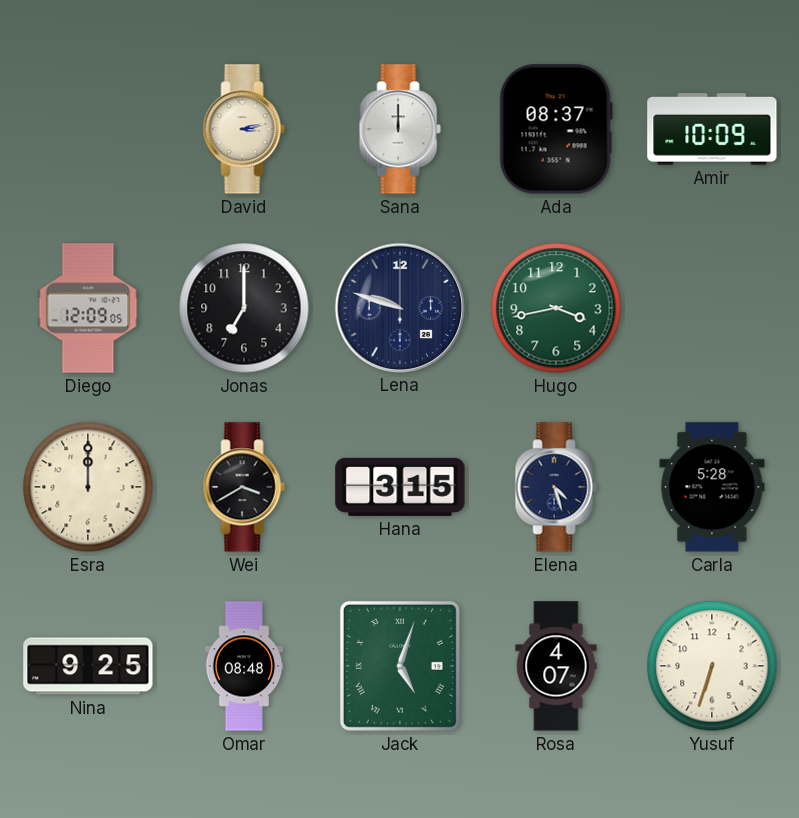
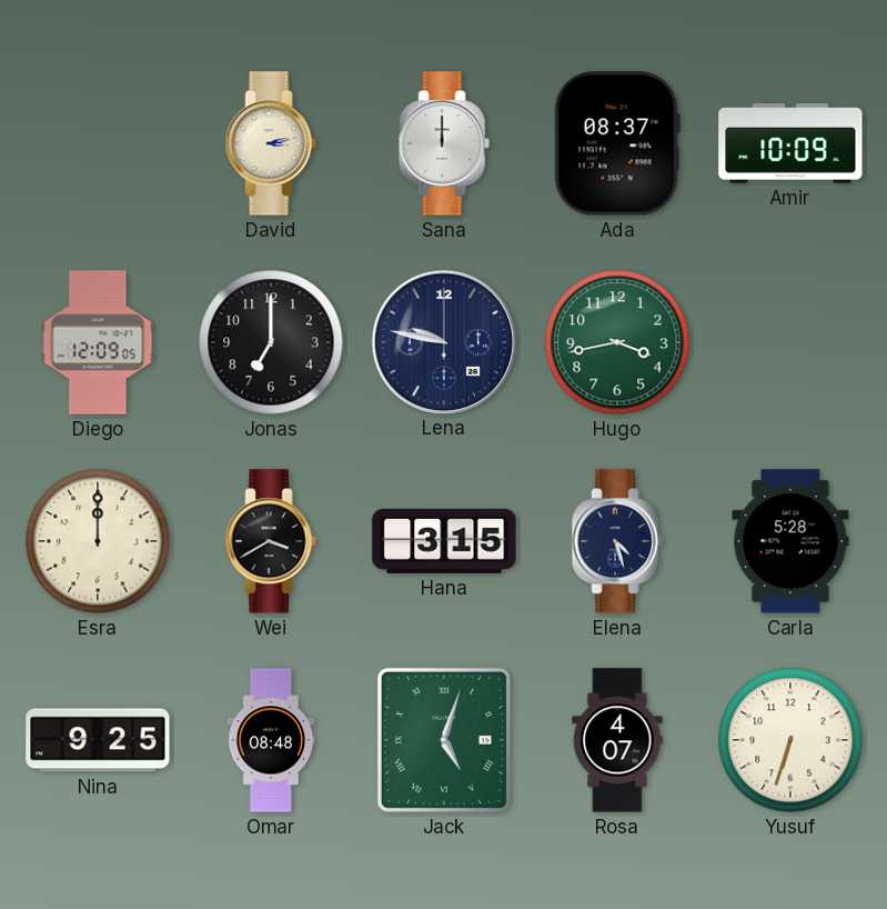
Lena: 9:48 -> 9:47 (443, 341)
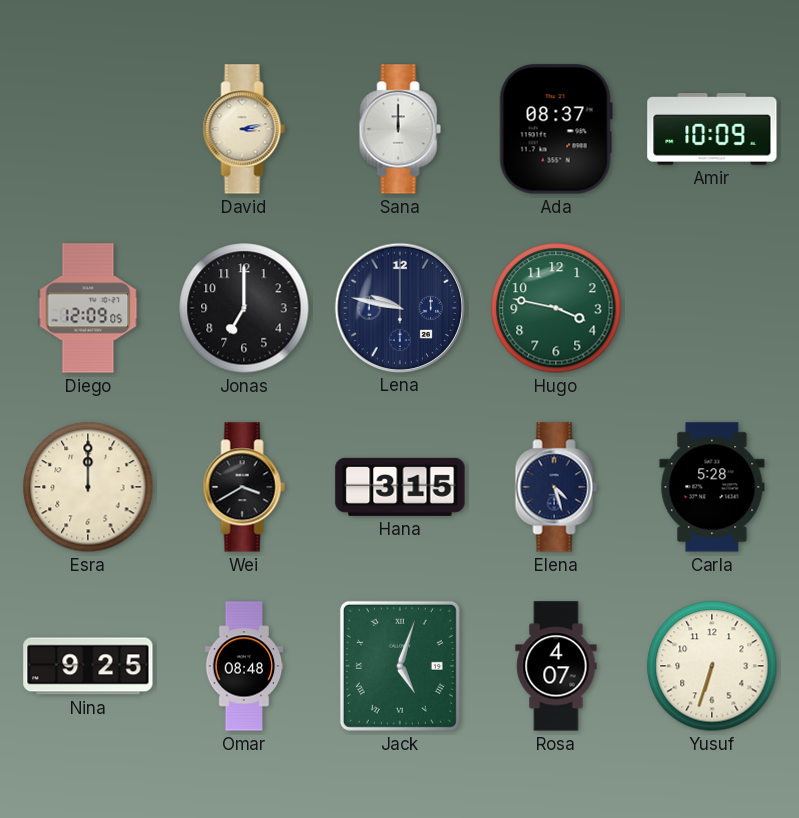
Hugo: 3:43 -> 3:47 (556, 308)
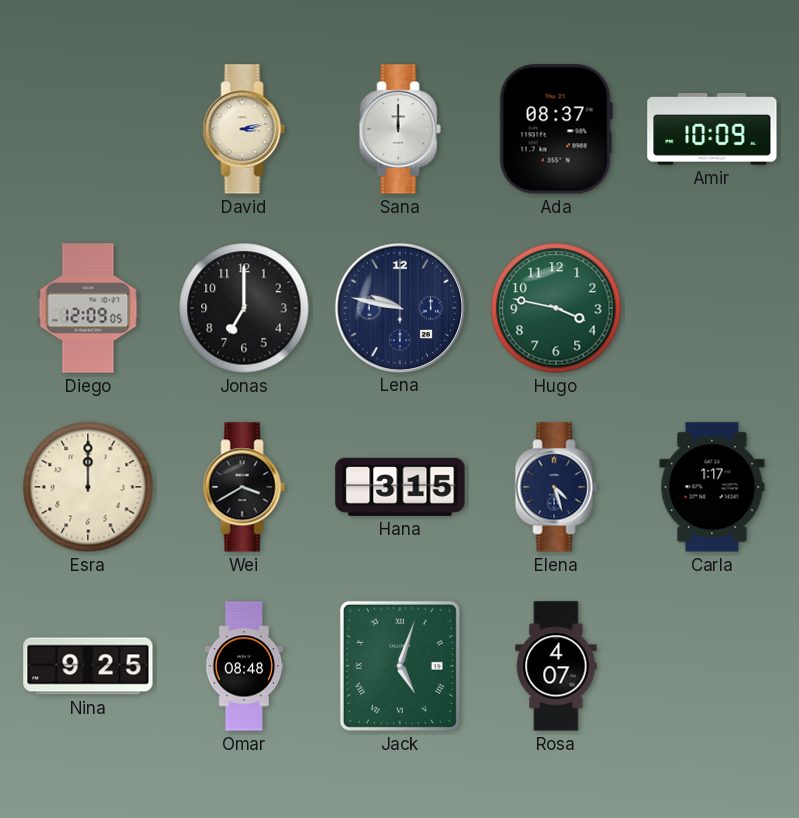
Carla: 5:28 -> 1:17 (712, 487)
Yusuf: 6:33 -> none (712, 666)
